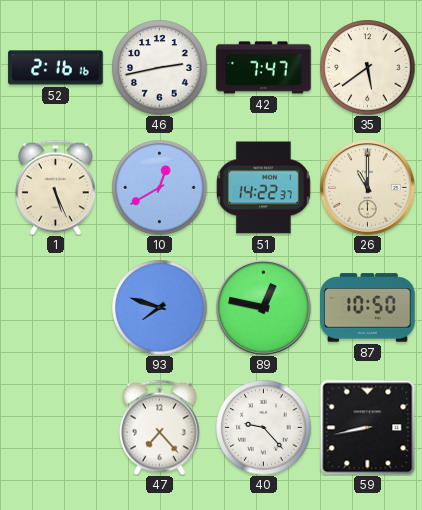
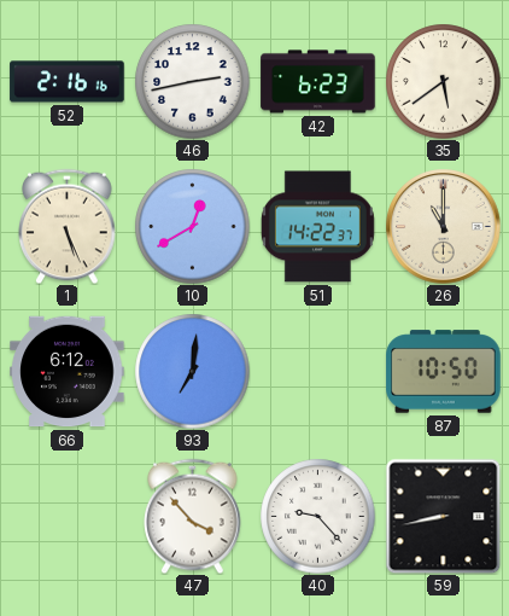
42: 7:47 -> 6:23 (318, 82)
66: none -> 6:12 (68, 372)
93: 7:48 -> 7:01 (192, 371)
89: 12:47 -> none (264, 308)
47: 7:23 -> 3:53 (193, 516)
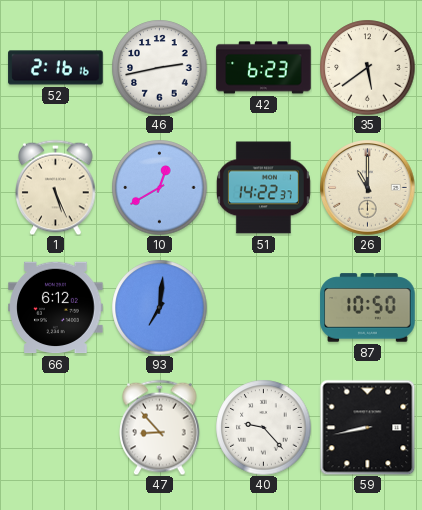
47: 3:53 -> 8:53 (160, 427)
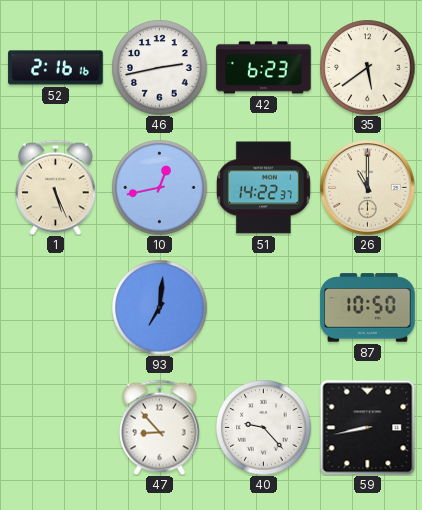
10: 12:40 -> 12:43 (159, 187)
66: 6:12 -> none (56, 308)
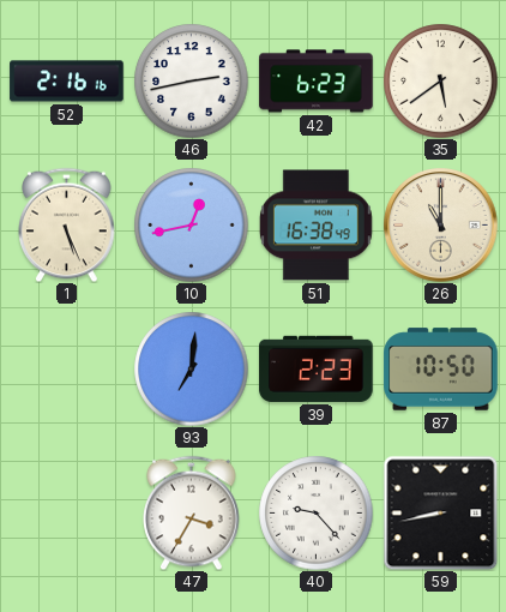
51: 14:22 -> 16:38 (315, 226)
39: none -> 2:23 (317, 368)
47: 8:53 -> 3:35 (192, 512)
